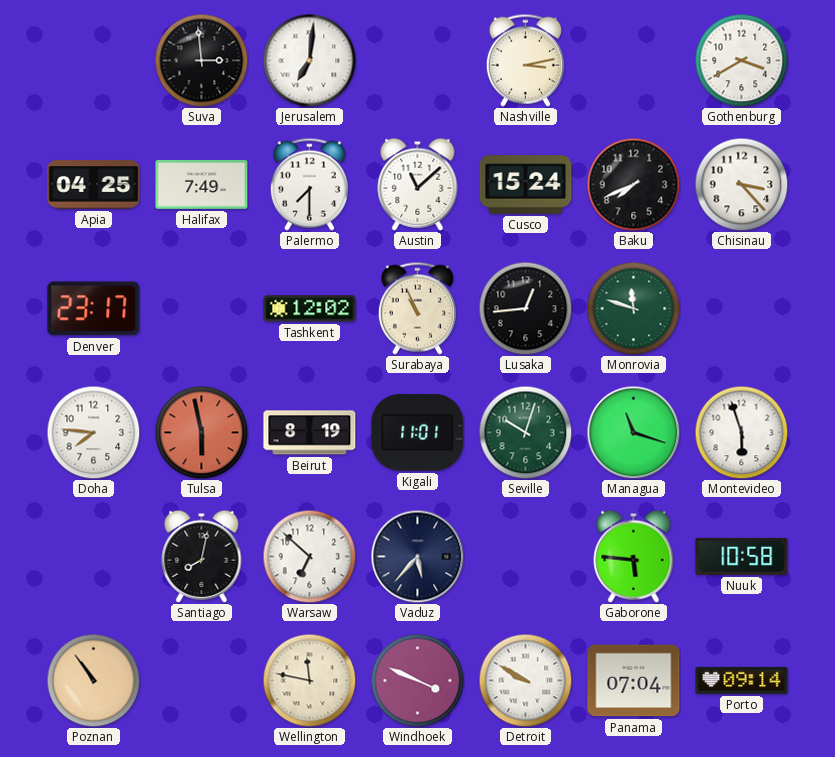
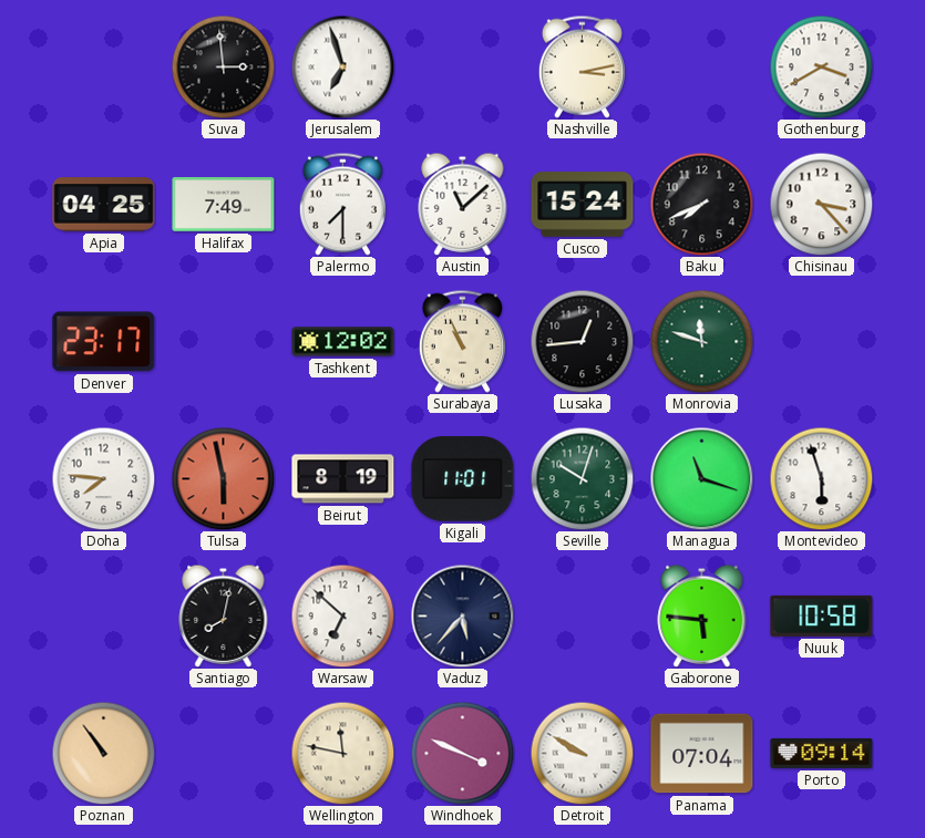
Jerusalem: 7:01 -> 6:57 (342, 66)
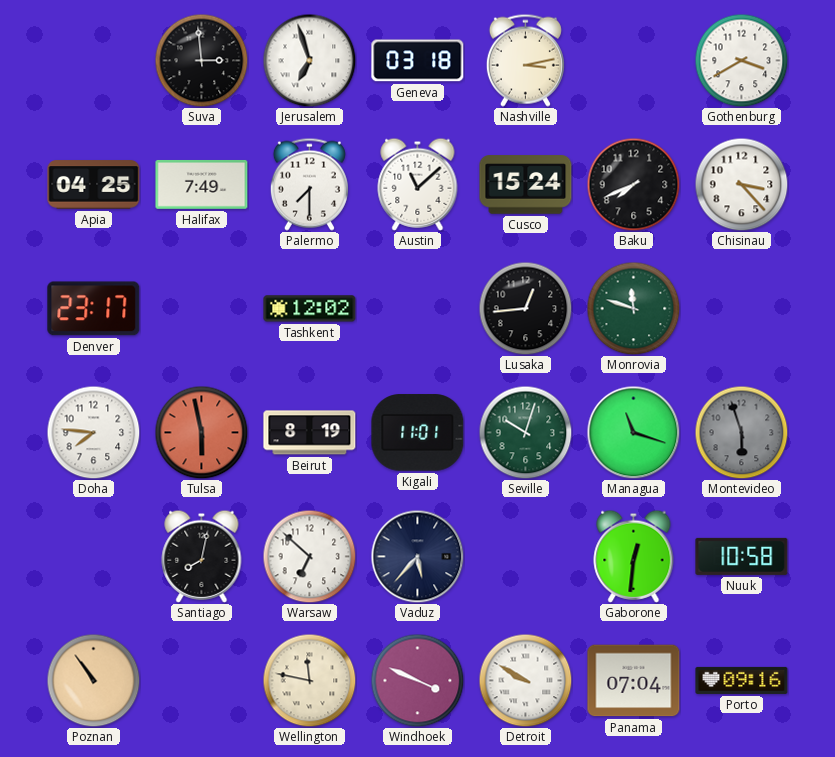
Geneva: none -> 03:18 (418, 61)
Surabaya: 10:56 -> none (462, 341)
Montevideo dial: white -> grey (741, 432)
Gaborone: 5:46 -> 12:31 (634, 556)
Porto: 09:14 -> 09:16 (742, 680)
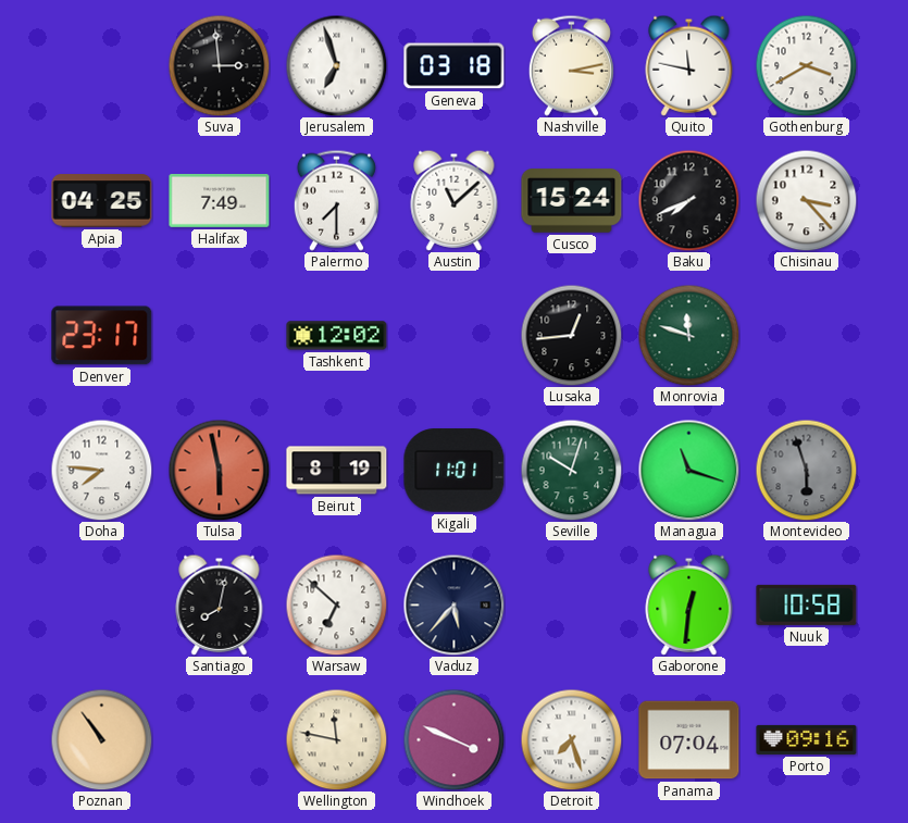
Quito: none -> 11:47 (689, 65)
Detroit: 9:50 -> 7:27 (571, 739)
